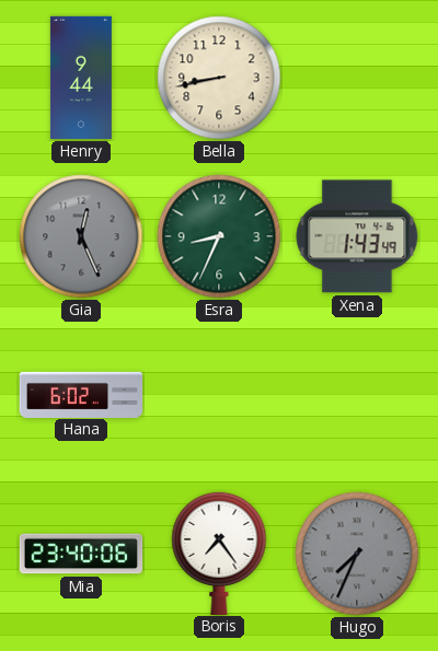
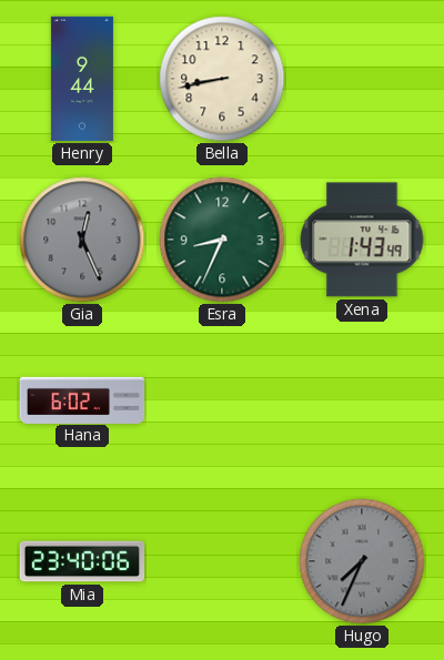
Boris: 7:24 -> none (219, 553)
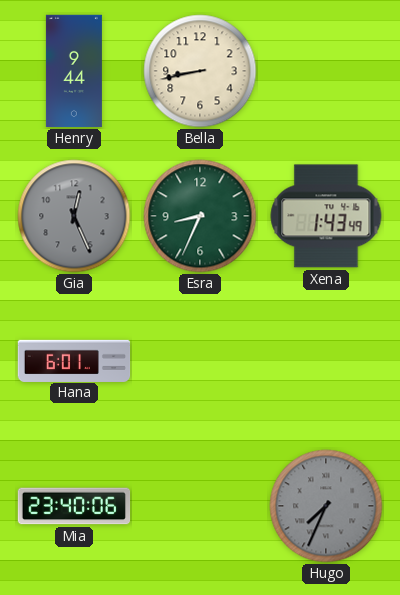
Hana: 6:02 -> 6:01 (74, 360)
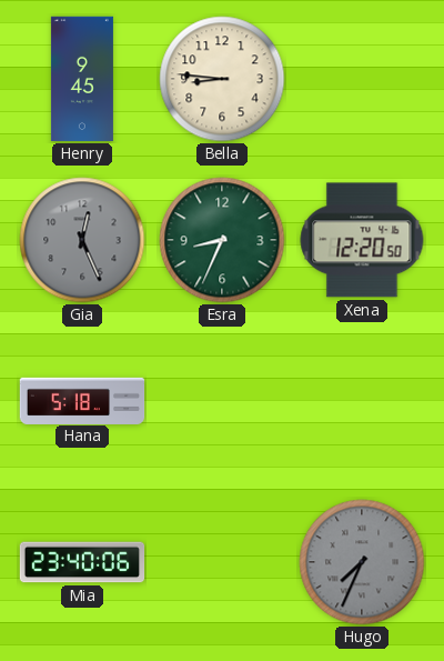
Henry: 9:44 -> 9:45 (82, 79)
Bella: 8:43 -> 8:46 (222, 79)
Xena: 1:43 -> 12:20 (362, 240)
Hana: 6:01 -> 5:18 (82, 400)
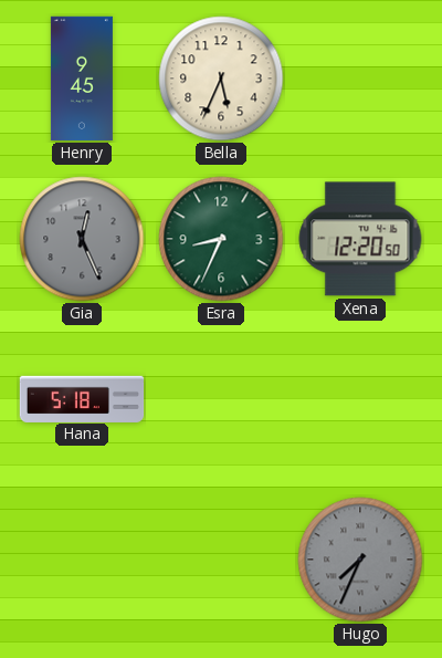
Bella: 8:46 -> 5:34 (221, 79)
Mia: 23:40 -> none (82, 562)
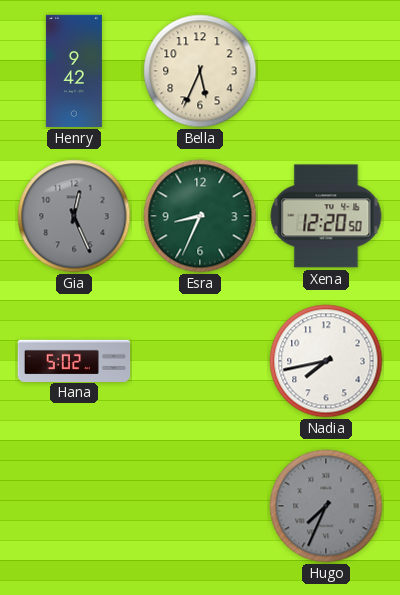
Henry: 9:45 -> 9:42 (74, 71)
Hana: 5:18 -> 5:02 (74, 360)
Nadia: none -> 7:43 (326, 361)
